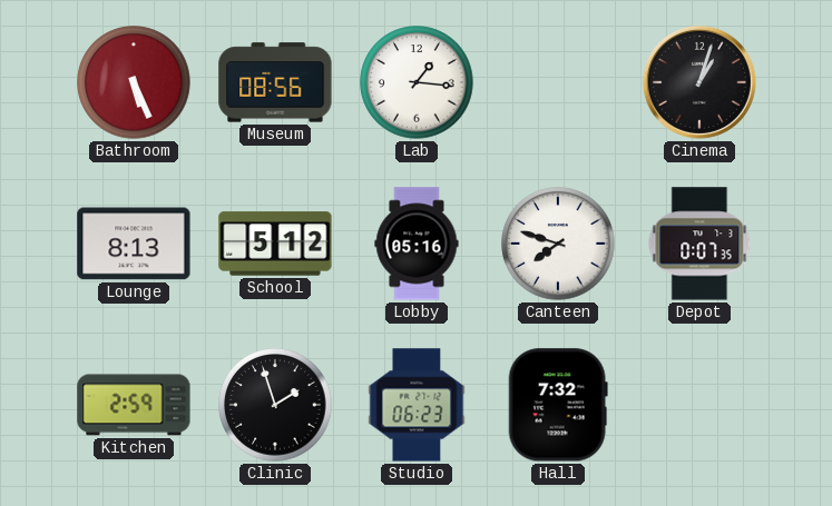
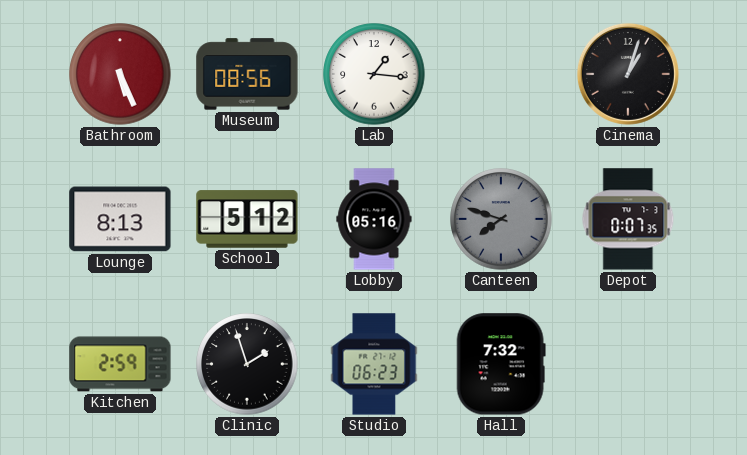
Canteen dial: white -> grey (501, 219)
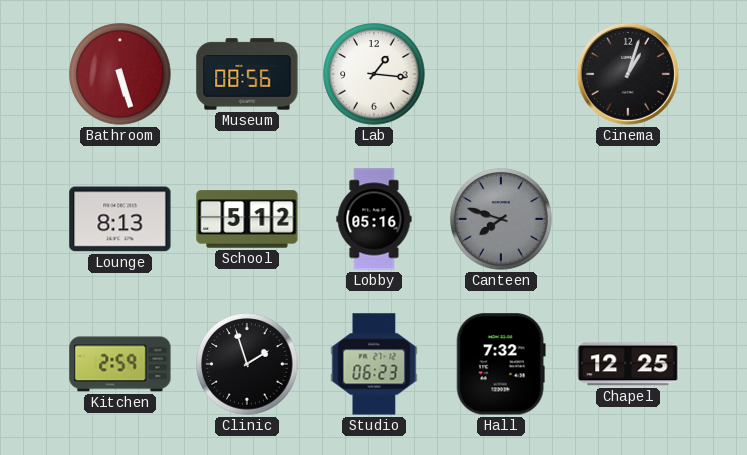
Bathroom: 5:26 -> 5:27 (120, 74)
Depot: 0:07 -> none (628, 219)
Chapel: none -> 12:25 (628, 364)
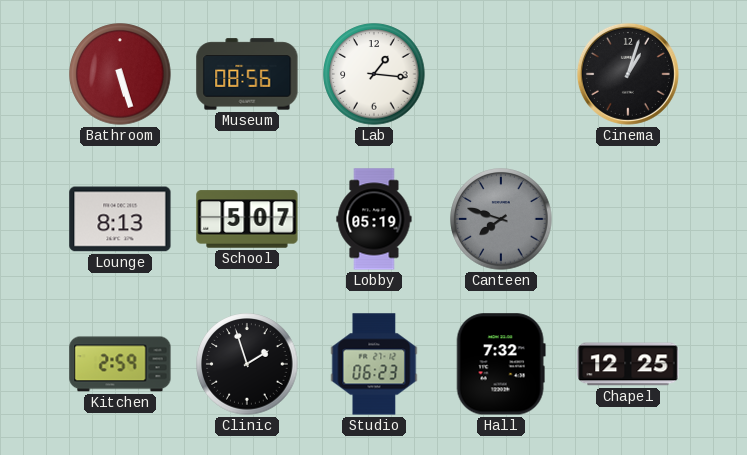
School: 5:12 -> 5:07 (247, 219)
Lobby: 05:16 -> 05:19 (374, 219)
